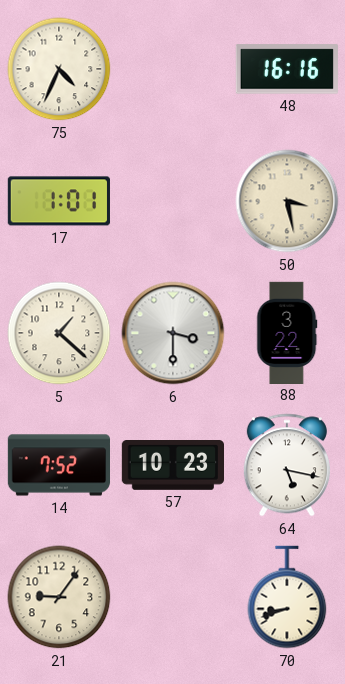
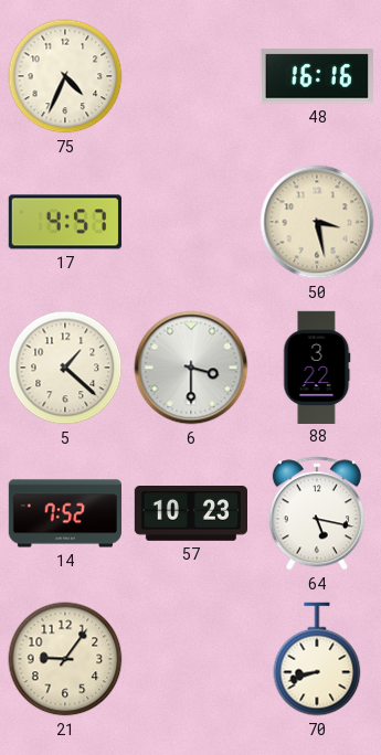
17: 1:01 -> 4:57 (65, 222)
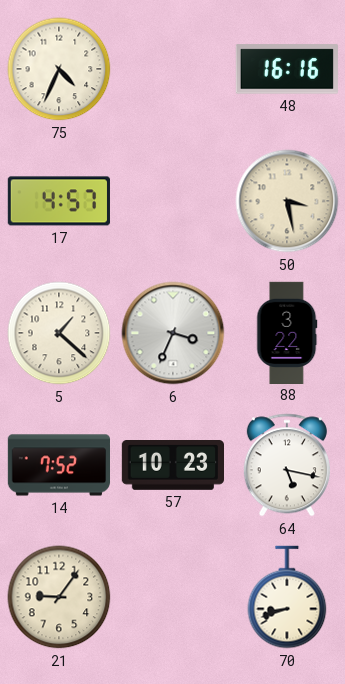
6: 3:30 -> 3:34 (173, 333)
